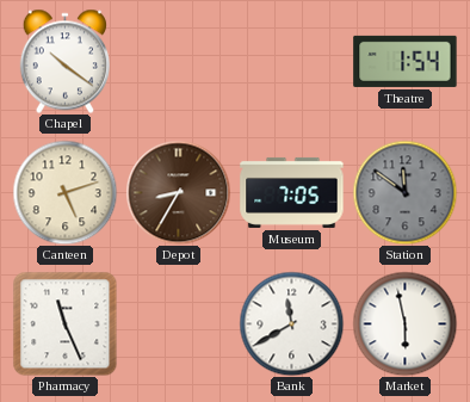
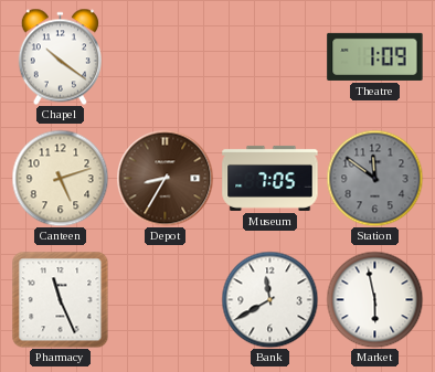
Theatre: 1:54 -> 1:09 (375, 56)
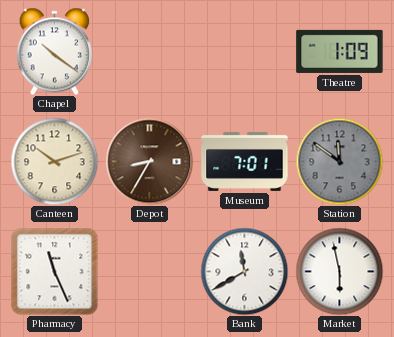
Canteen: 5:12 -> 10:12 (54, 161)
Museum: 7:05 -> 7:01 (245, 161)
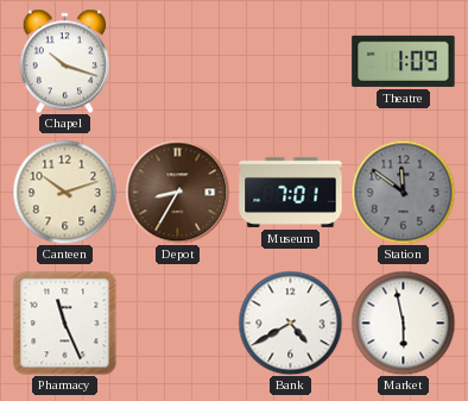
Chapel: 10:21 -> 10:18 (64, 61)
Bank: 11:40 -> 4:40 (290, 322)
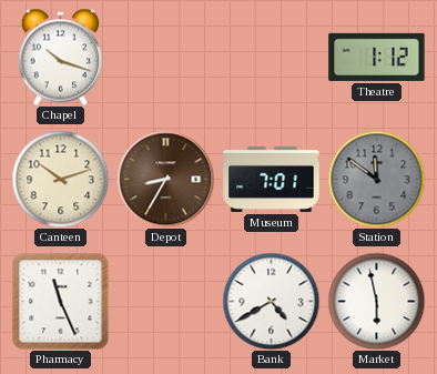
Theatre: 1:09 -> 1:12 (377, 57)
